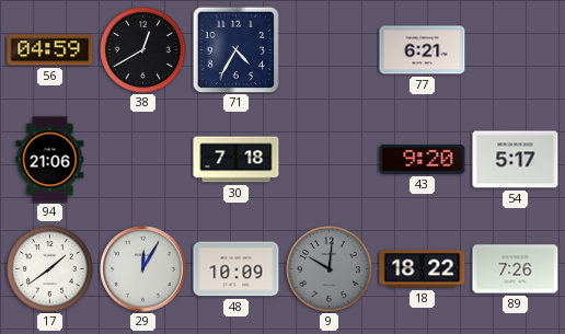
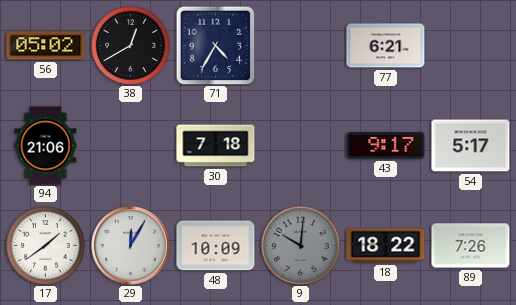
56: 04:59 -> 05:02 (46, 46)
43: 9:20 -> 9:17 (386, 146)
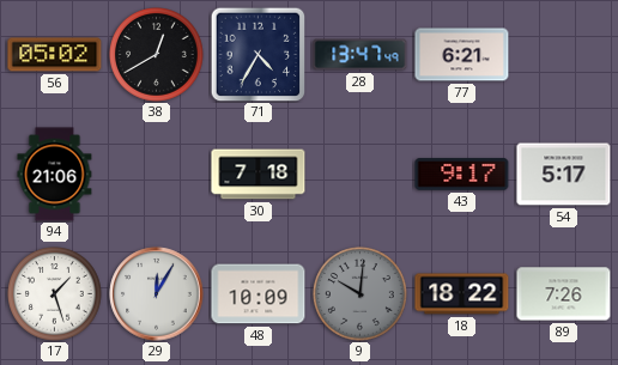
28: none -> 13:47 (360, 55)
17: 1:39 -> 1:27 (55, 294)
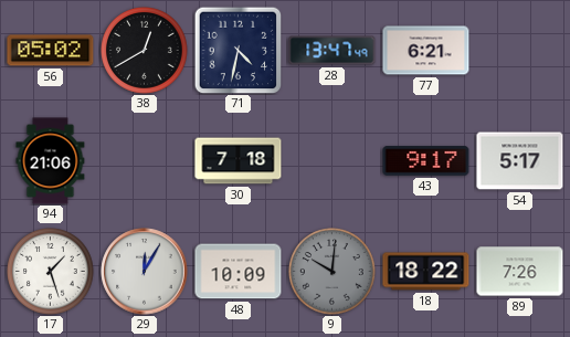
71: 4:35 -> 4:32 (237, 50)
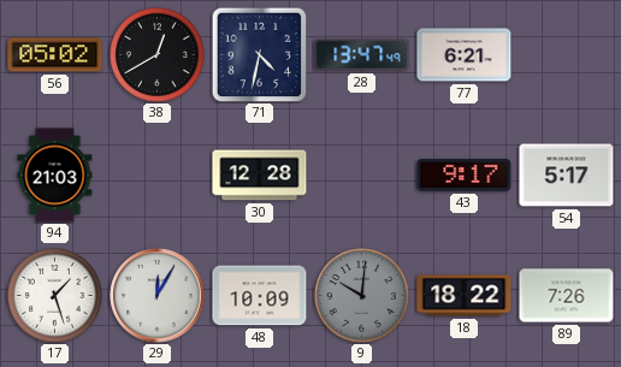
94: 21:06 -> 21:03 (55, 176)
30: 7:18 -> 12:28 (260, 176)
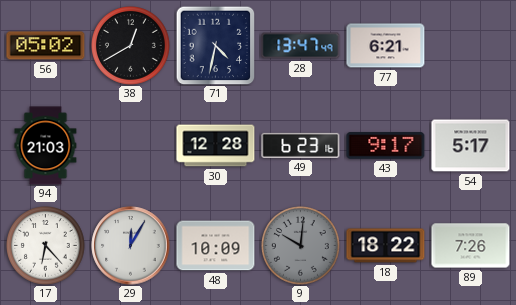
49: none -> 6:23 (301, 145)
17: 1:27 -> 6:23 (46, 246)
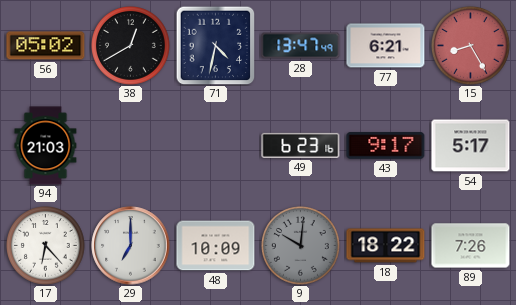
15: none -> 8:25 (471, 46)
30: 12:28 -> none (216, 146)
29: 12:05 -> 7:00 (131, 246)
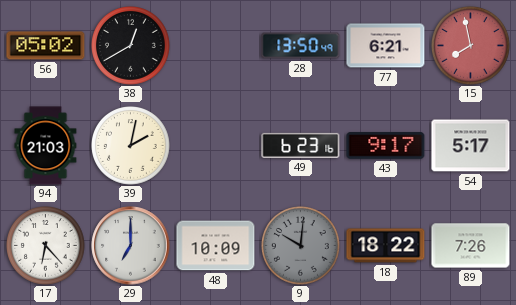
71: 4:32 -> none (215, 45)
28: 13:47 -> 13:50 (301, 46)
15: 8:25 -> 7:58 (471, 46)
39: none -> 2:02 (131, 146)
